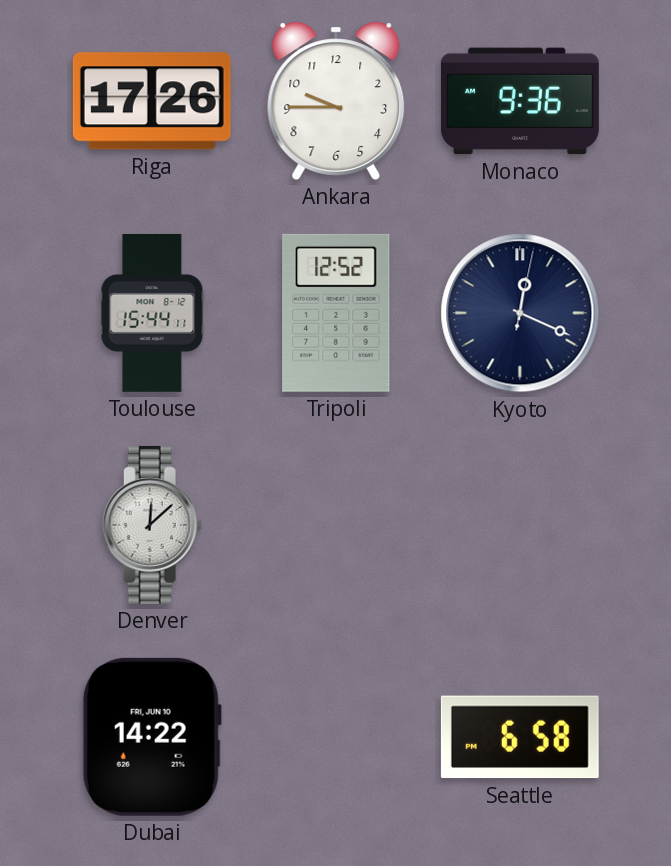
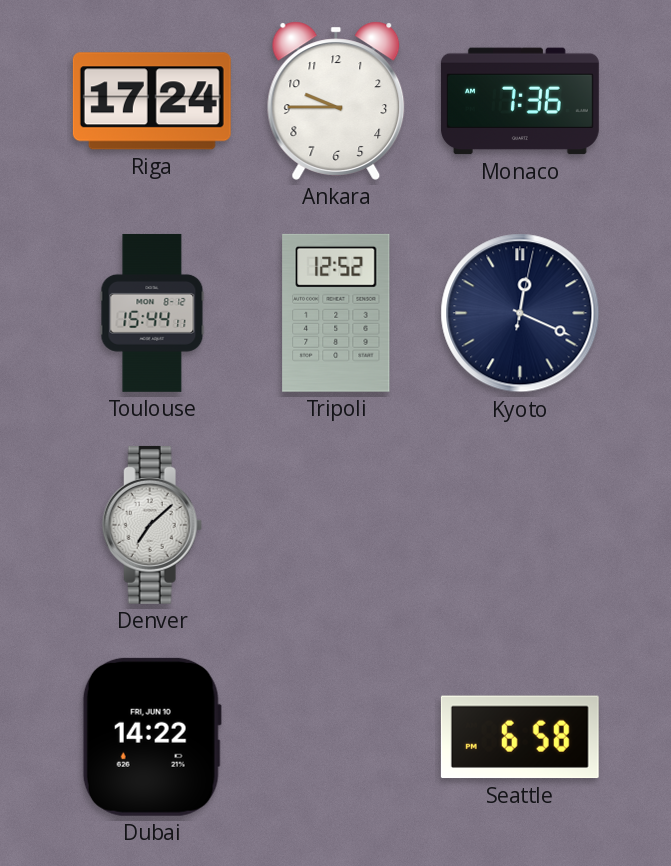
Riga: 17:26 -> 17:24 (152, 101)
Monaco: 9:36 -> 7:36 (520, 101)
Denver: 12:08 -> 7:08 (152, 525)
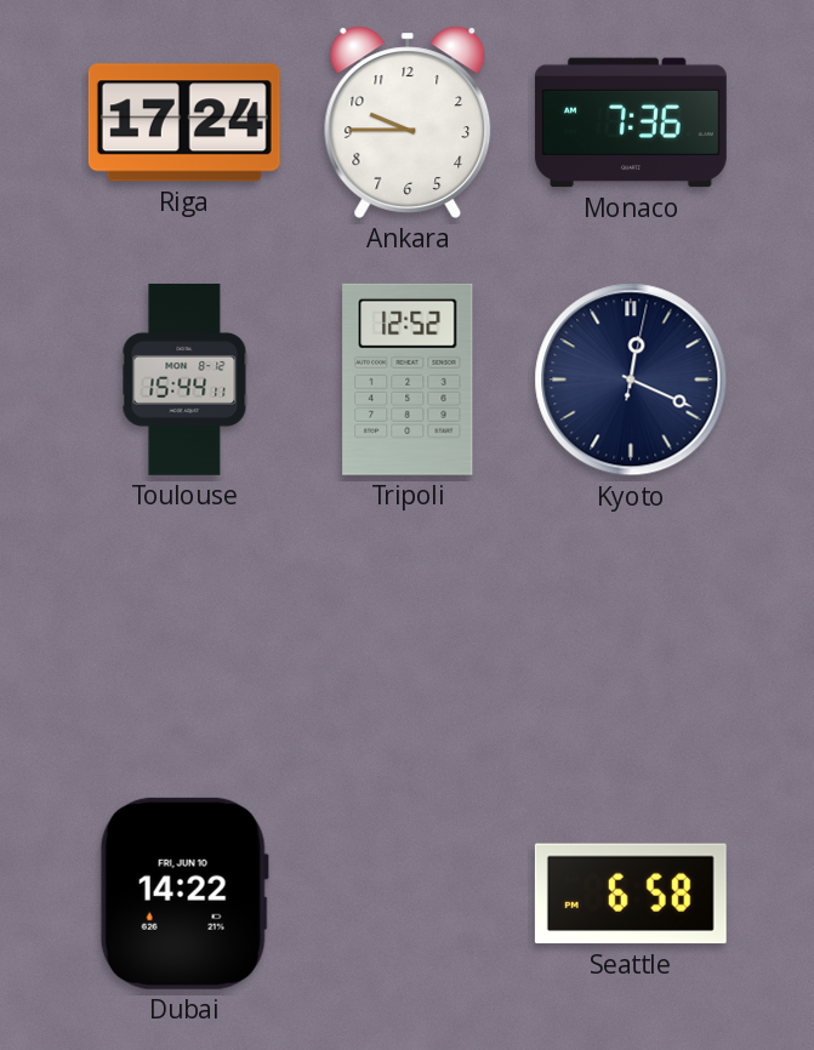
Denver: 7:08 -> none (152, 525)
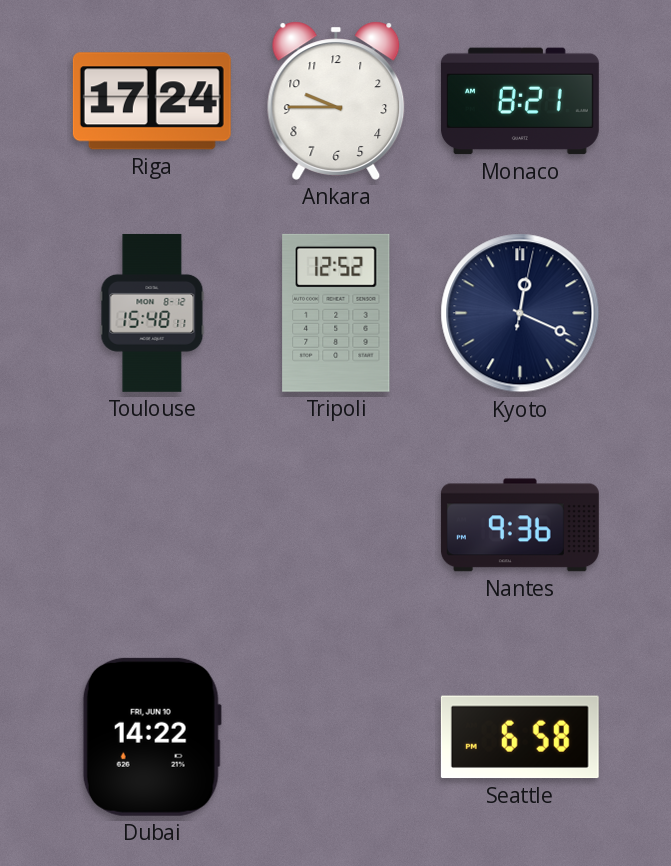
Monaco: 7:36 -> 8:21 (520, 101)
Toulouse: 15:44 -> 15:48 (152, 313)
Nantes: none -> 9:36 (520, 525)
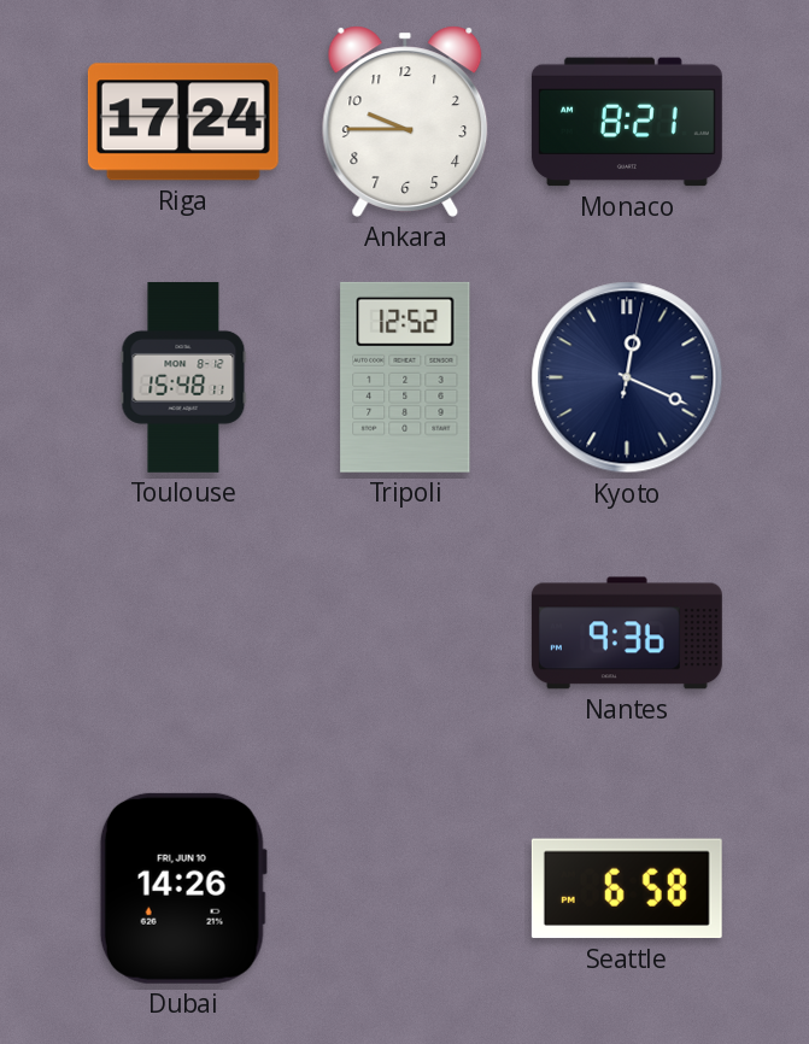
Dubai: 14:22 -> 14:26 (183, 888)
